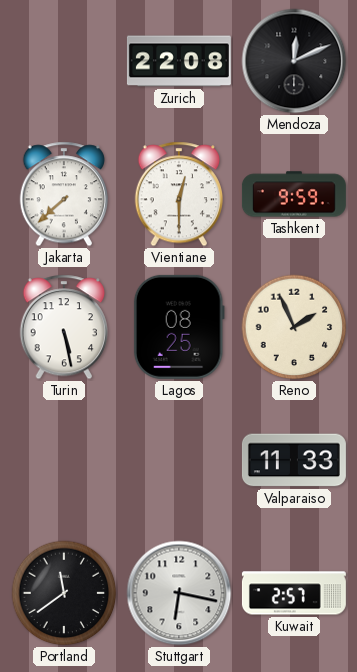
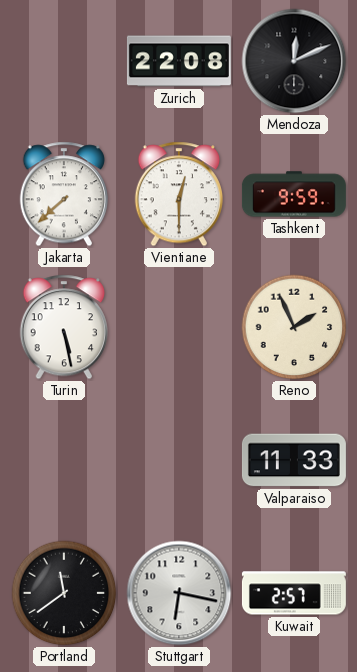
Lagos: 08:25 -> none (179, 327)
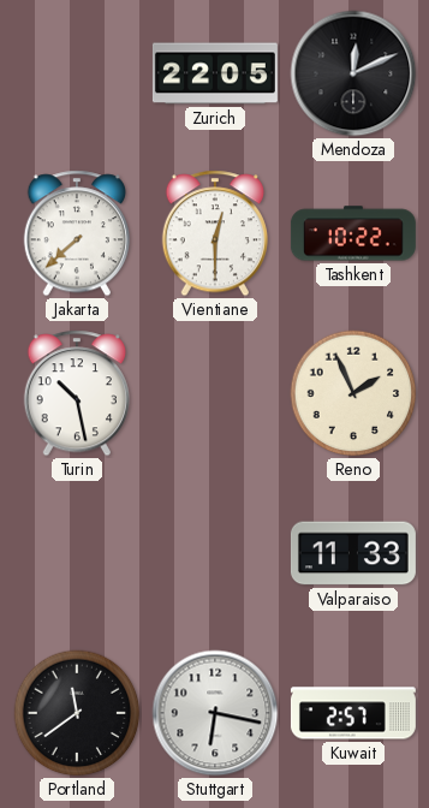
Zurich: 22:08 -> 22:05 (215, 73)
Tashkent: 9:59 -> 10:22 (353, 233)
Turin: 5:28 -> 10:28 (76, 393)
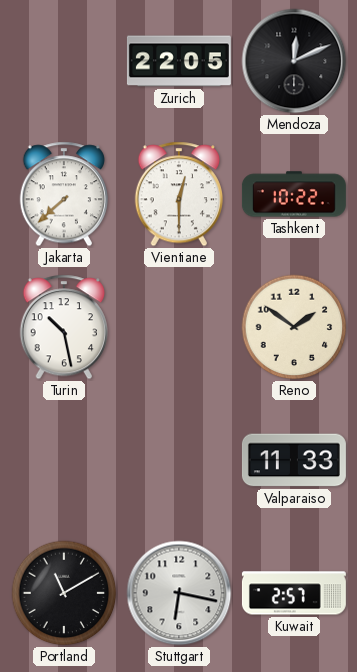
Reno: 1:56 -> 1:51 (294, 327)
Portland: 11:39 -> 11:10 (64, 593)
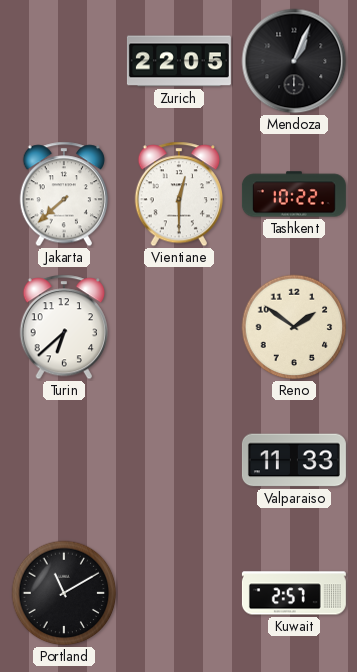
Mendoza: 12:11 -> 1:04 (294, 61)
Turin: 10:28 -> 6:38 (63, 327)
Stuttgart: 6:17 -> none (179, 593)
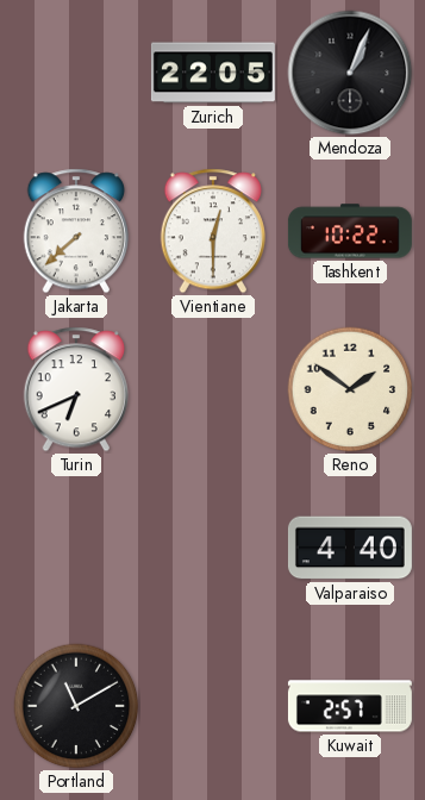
Turin: 6:38 -> 6:41 (75, 389)
Valparaiso: 11:33 -> 4:40 (350, 548)
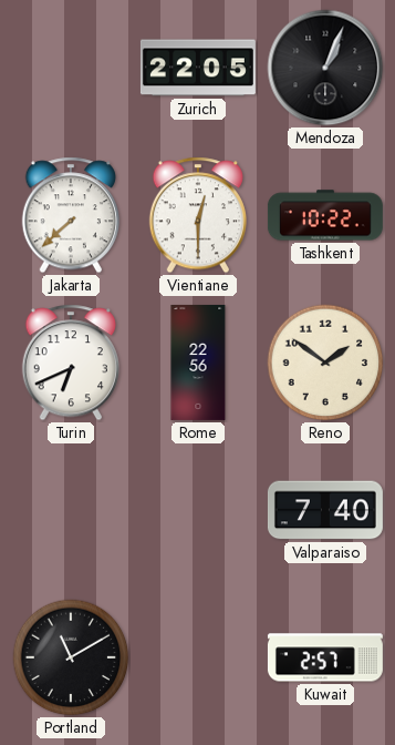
Rome: none -> 22:56 (198, 363)
Valparaiso: 4:40 -> 7:40 (325, 510)
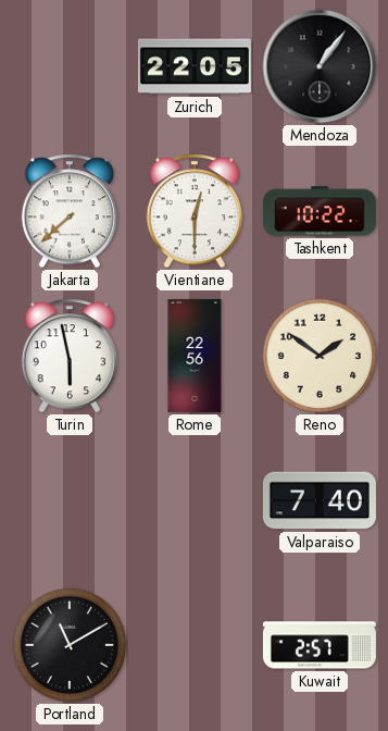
Mendoza: 1:04 -> 1:06 (320, 66)
Turin: 6:41 -> 5:58 (68, 356)
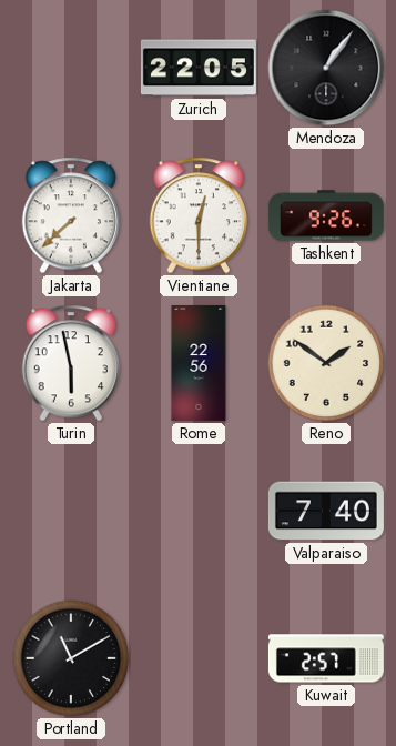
Tashkent: 10:22 -> 9:26 (326, 215)
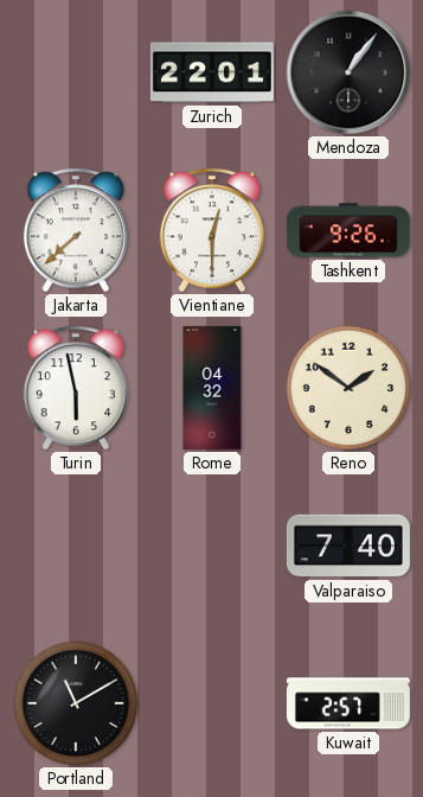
Zurich: 22:05 -> 22:01 (212, 72)
Rome: 22:56 -> 04:32 (212, 388)
